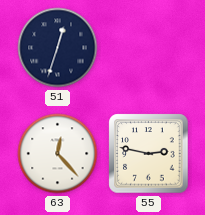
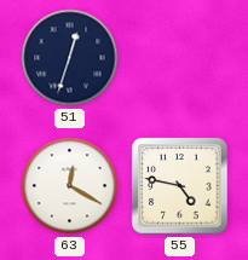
63: 12:23 -> 12:20 (70, 186)
55: 2:47 -> 4:47 (180, 186)
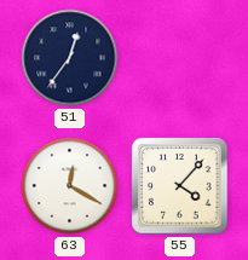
51: 12:33 -> 12:36 (70, 58)
55: 4:47 -> 4:07 (180, 186)
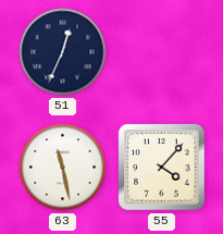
51: 12:36 -> 12:34 (63, 52)
63: 12:20 -> 11:28 (63, 168)
